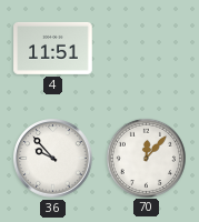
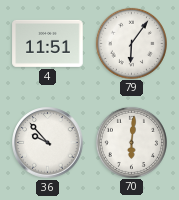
79: none -> 6:06 (131, 43)
70: 12:07 -> 6:01 (131, 142)
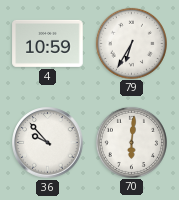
4: 11:51 -> 10:59 (48, 43)
79: 6:06 -> 6:35 (131, 43)
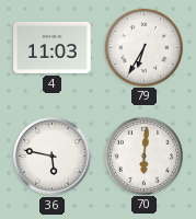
4: 10:59 -> 11:03 (53, 47)
36: 9:53 -> 5:47 (53, 157)
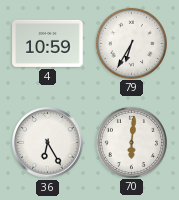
4: 11:03 -> 10:59 (48, 43)
36: 5:47 -> 6:25 (48, 143)
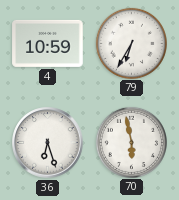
36: 6:25 -> 6:27 (48, 143)
70: 6:01 -> 5:58 (131, 142)
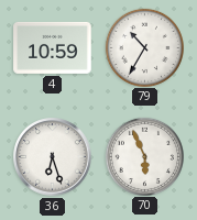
79: 6:35 -> 10:35 (144, 47)
70: 5:58 -> 5:56 (144, 156)
